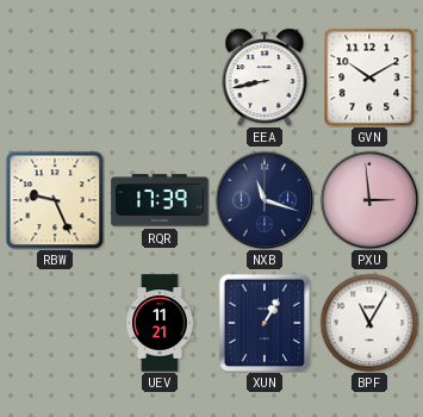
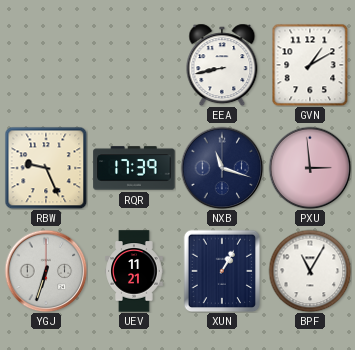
GVN: 10:10 -> 1:10 (310, 65)
YGJ: none -> 6:33 (46, 271)
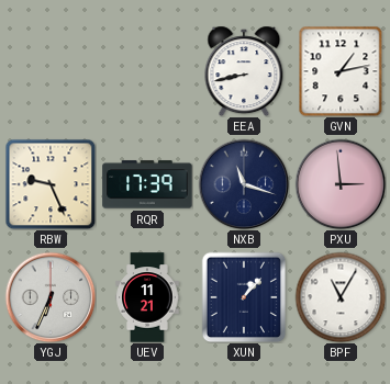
GVN: 1:10 -> 1:13 (341, 71)
YGJ: 6:33 -> 6:34 (51, 297)
XUN: 1:05 -> 1:07 (244, 297)
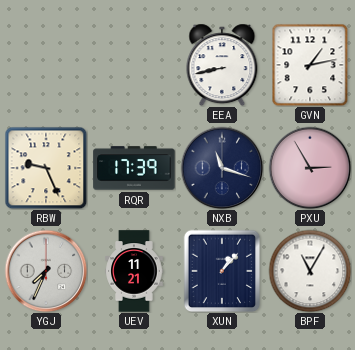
PXU: 2:59 -> 2:55 (310, 168)
YGJ: 6:34 -> 7:34 (46, 271)
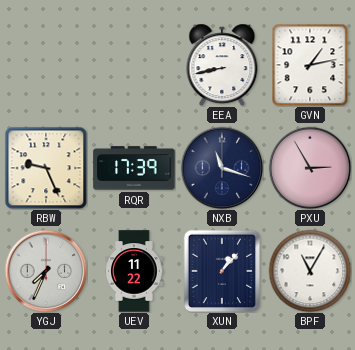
UEV: 11:21 -> 11:22 (134, 271)
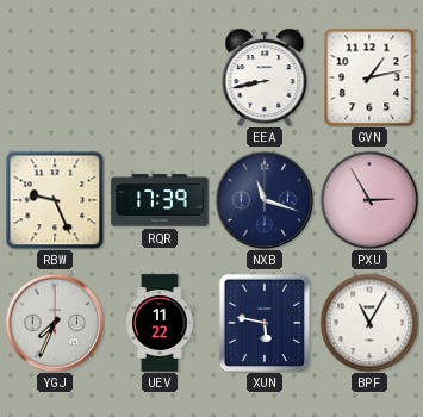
XUN: 1:07 -> 5:47 (265, 323)
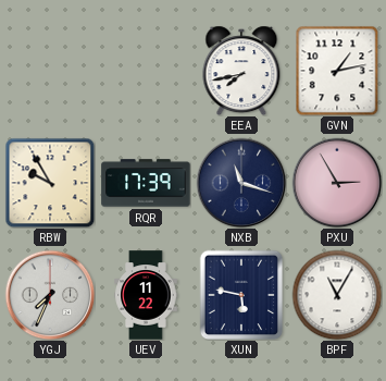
EEA: 8:43 -> 7:43 (241, 71)
RBW: 9:26 -> 9:55 (50, 183)
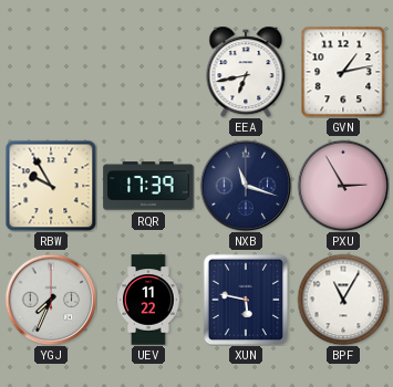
EEA: 7:43 -> 6:43 (246, 72)
